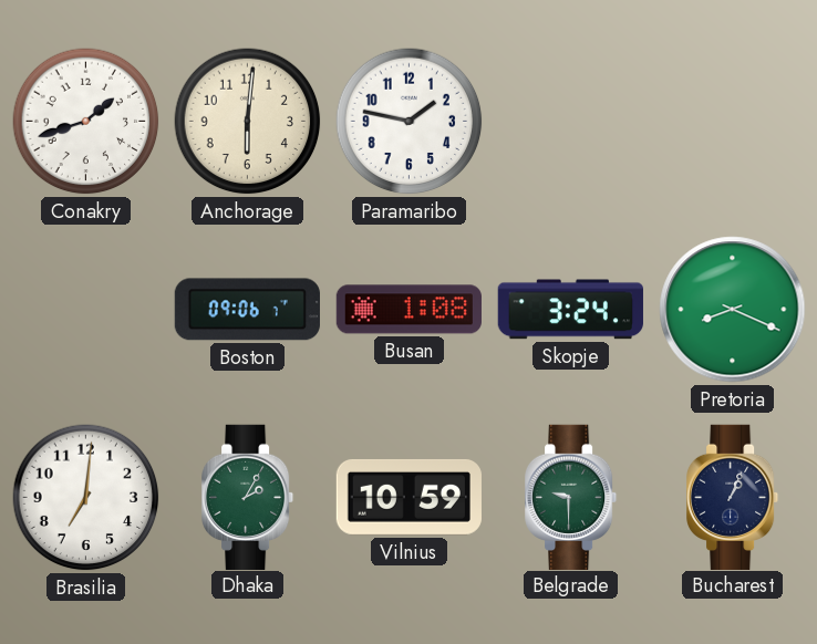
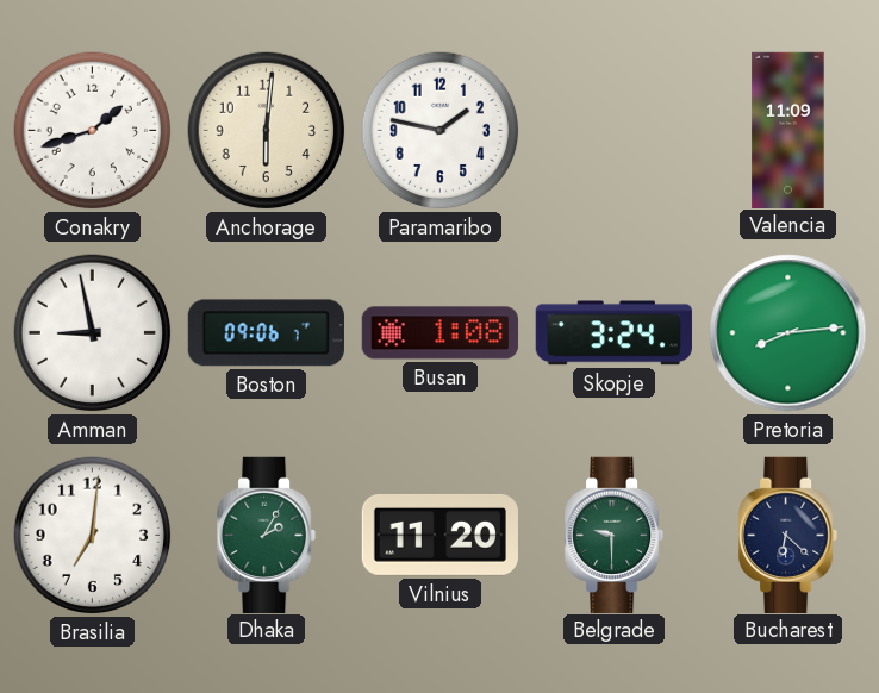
Valencia: none -> 11:09 (788, 130)
Amman: none -> 8:58 (93, 333)
Pretoria: 8:19 -> 8:14 (788, 333)
Vilnius: 10:59 -> 11:20 (440, 536)
Bucharest: 1:04 -> 6:22 (790, 535)
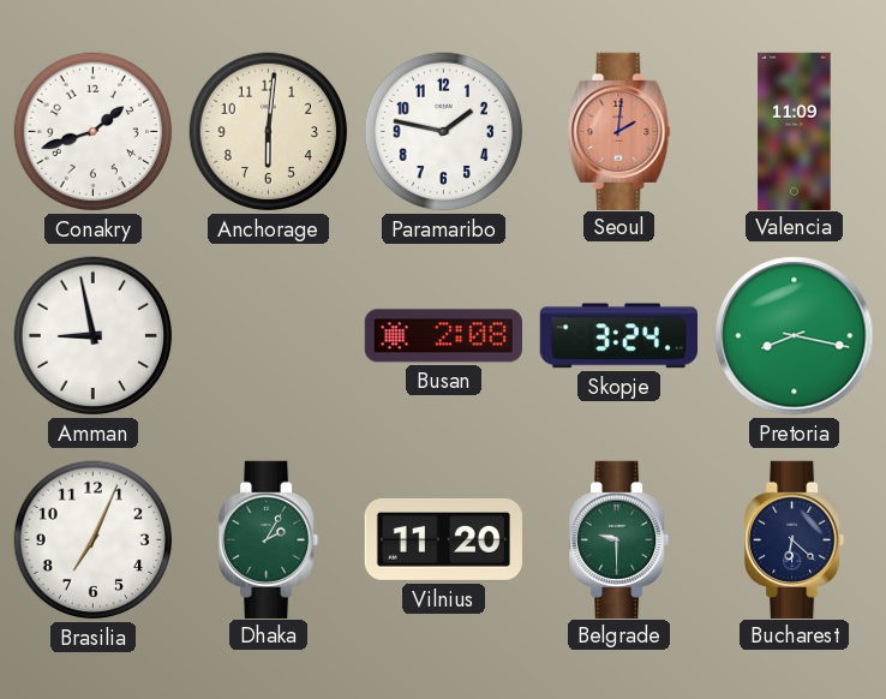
Seoul: none -> 2:01 (619, 131)
Boston: 09:06 -> none (266, 333)
Busan: 1:08 -> 2:08 (443, 336)
Pretoria: 8:14 -> 8:17 (795, 336)
Brasilia: 7:01 -> 7:04 (94, 540)
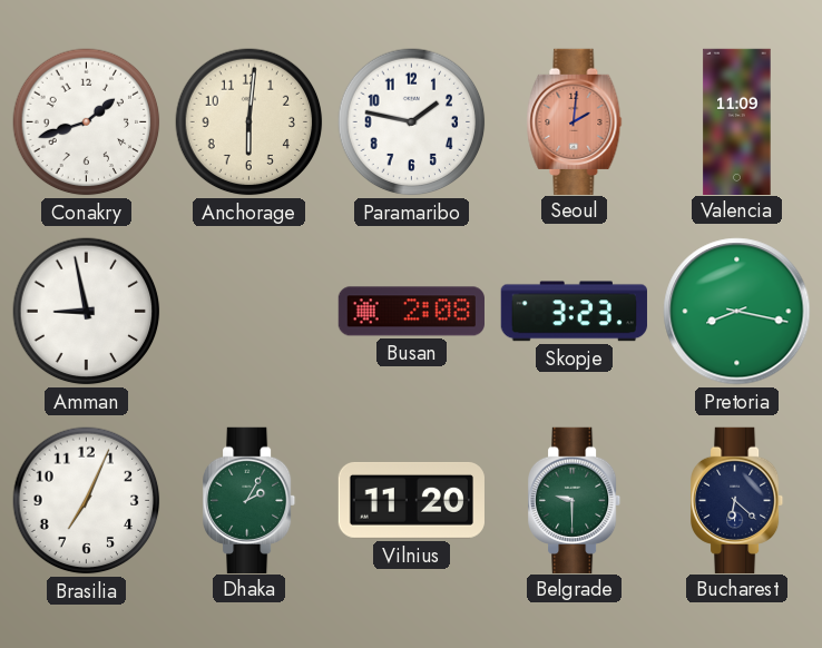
Skopje: 3:24 -> 3:23 (574, 312)
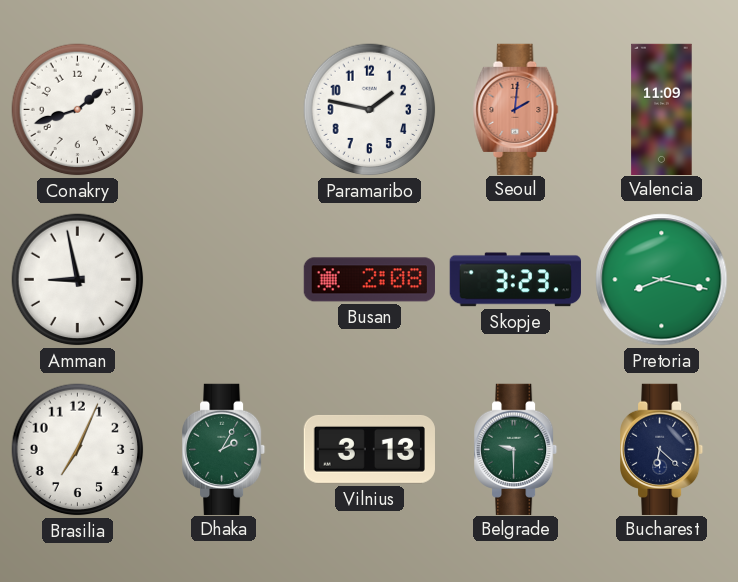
Anchorage: 6:01 -> none (249, 122)
Vilnius: 11:20 -> 3:13 (369, 450)
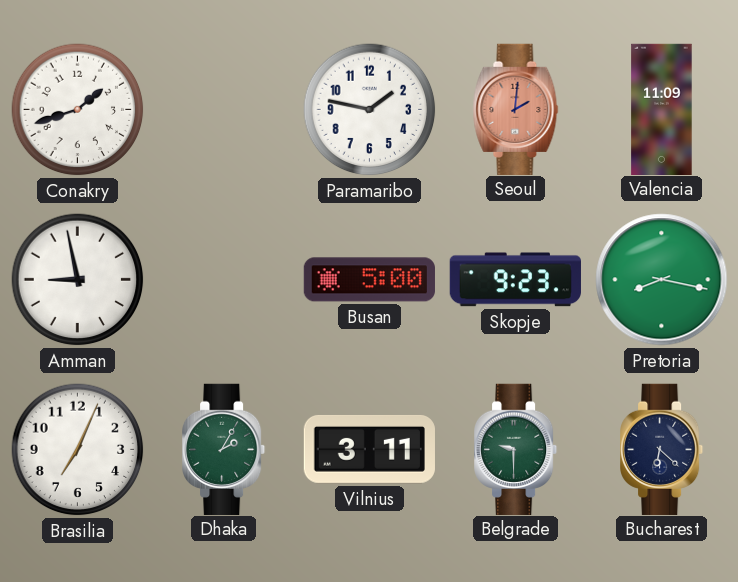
Busan: 2:08 -> 5:00 (369, 280)
Skopje: 3:23 -> 9:23 (515, 280)
Vilnius: 3:13 -> 3:11 (369, 450)
